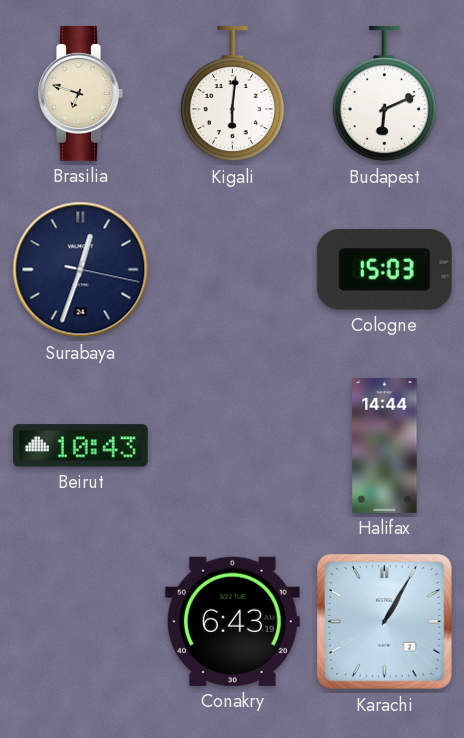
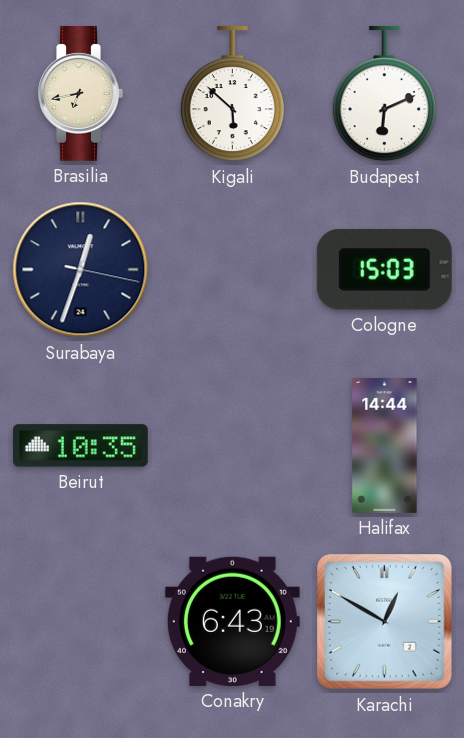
Brasilia: 6:48 -> 6:43 (80, 93)
Kigali: 6:01 -> 5:52 (232, 94)
Beirut: 10:43 -> 10:35 (80, 446)
Karachi: 1:05 -> 12:50 (385, 622)
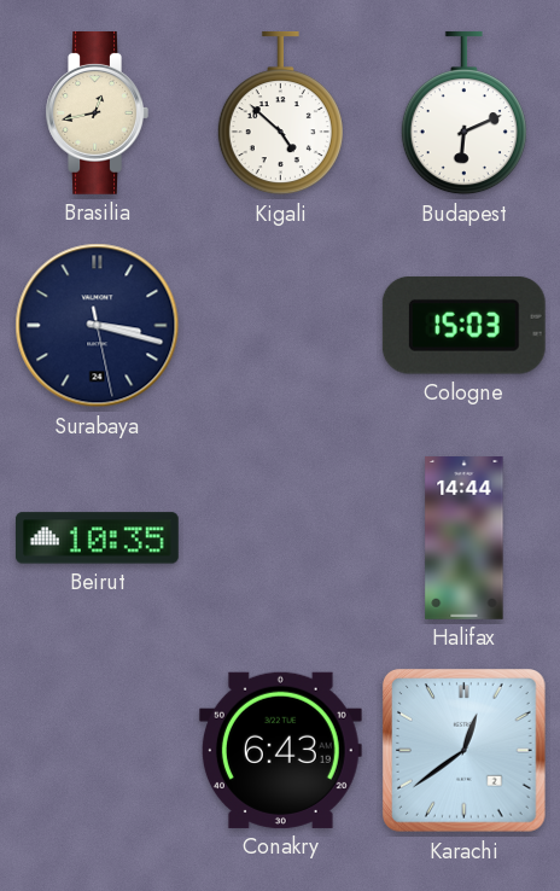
Brasilia: 6:43 -> 12:43 (97, 112)
Kigali: 5:52 -> 4:52 (280, 113)
Surabaya: 12:33 -> 3:17 (98, 326)
Karachi: 12:50 -> 12:39 (465, 751)
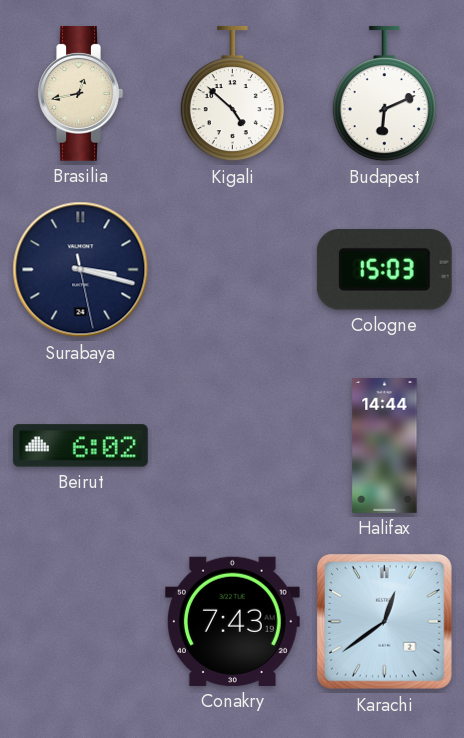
Beirut: 10:35 -> 6:02 (80, 446)
Conakry: 6:43 -> 7:43 (232, 621)
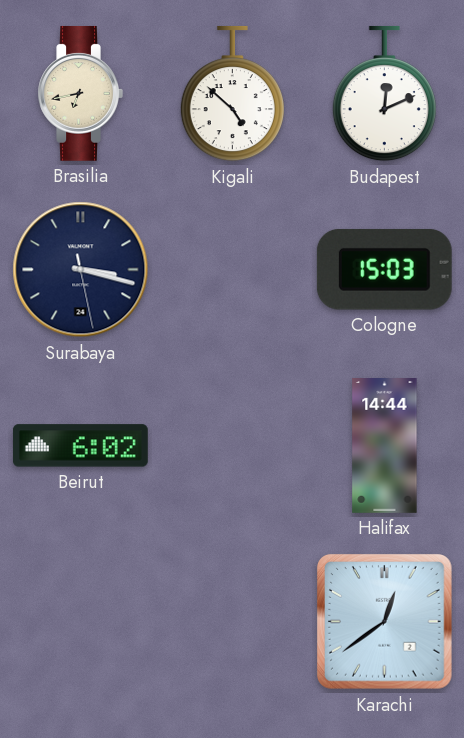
Brasilia: 12:43 -> 6:43 (80, 93)
Budapest: 6:11 -> 12:11 (384, 94)
Conakry: 7:43 -> none (232, 621)
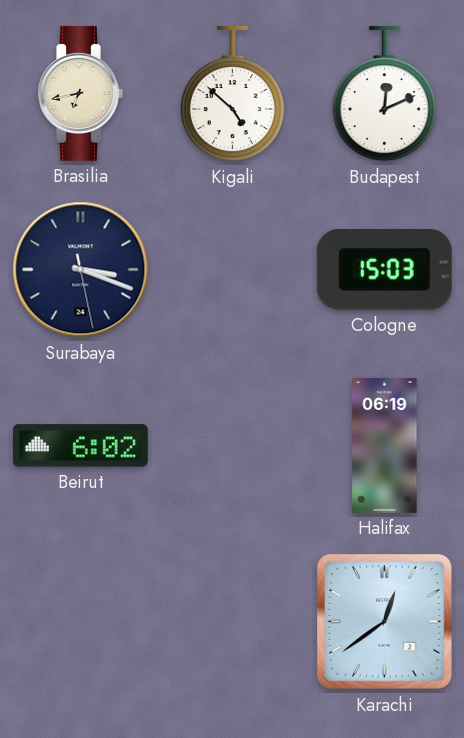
Surabaya: 3:17 -> 3:18 (81, 270)
Halifax: 14:44 -> 06:19 (385, 446)
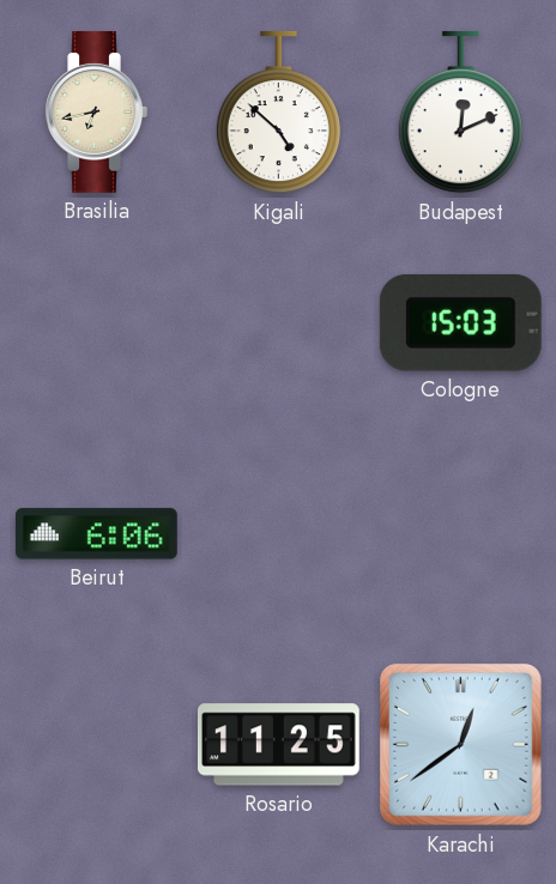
Surabaya: 3:18 -> none (81, 270)
Beirut: 6:02 -> 6:06 (96, 534)
Halifax: 06:19 -> none (385, 446)
Rosario: none -> 11:25 (279, 745)
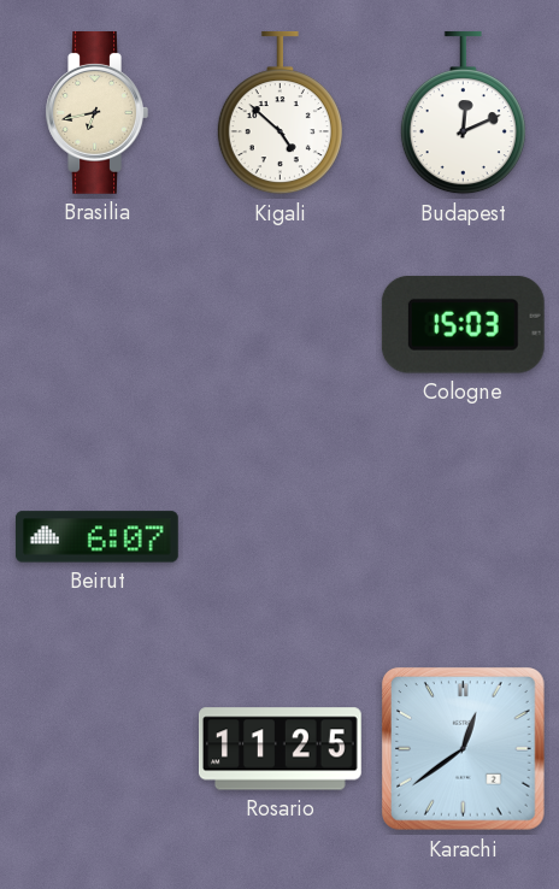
Beirut: 6:06 -> 6:07 (96, 537)
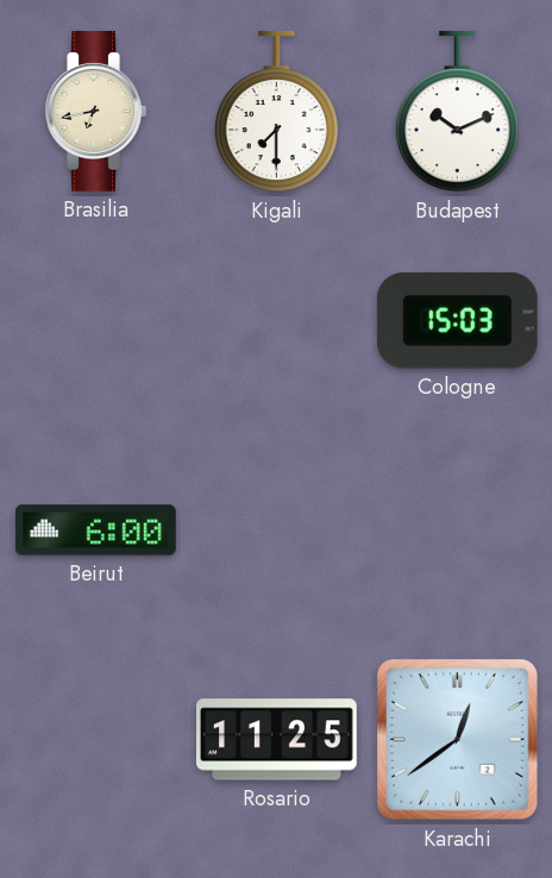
Kigali: 4:52 -> 7:30 (276, 112)
Budapest: 12:11 -> 10:11 (457, 112)
Beirut: 6:07 -> 6:00 (95, 531)
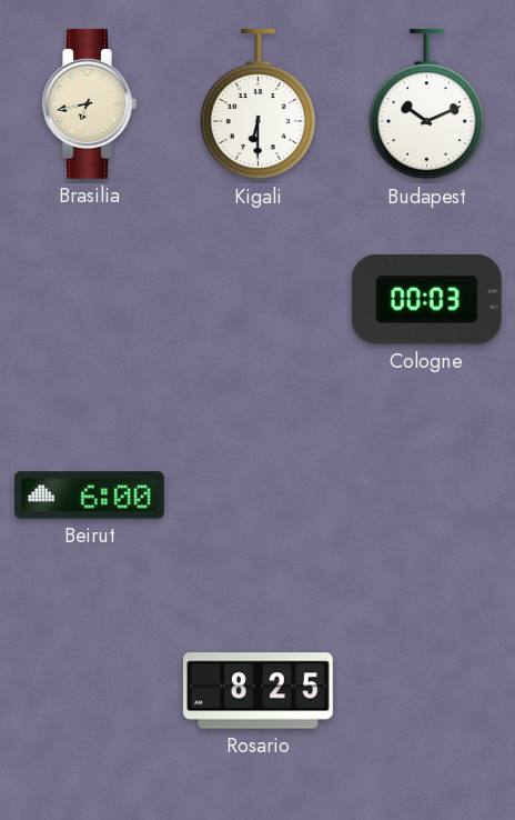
Kigali: 7:30 -> 6:30 (257, 104)
Cologne: 15:03 -> 00:03 (426, 299)
Rosario: 11:25 -> 8:25 (259, 691)
Karachi: 12:39 -> none (458, 740)
